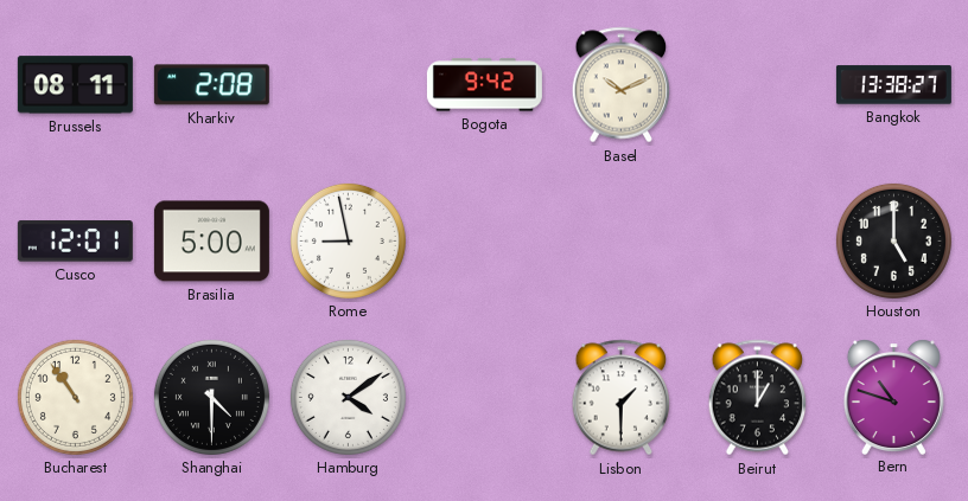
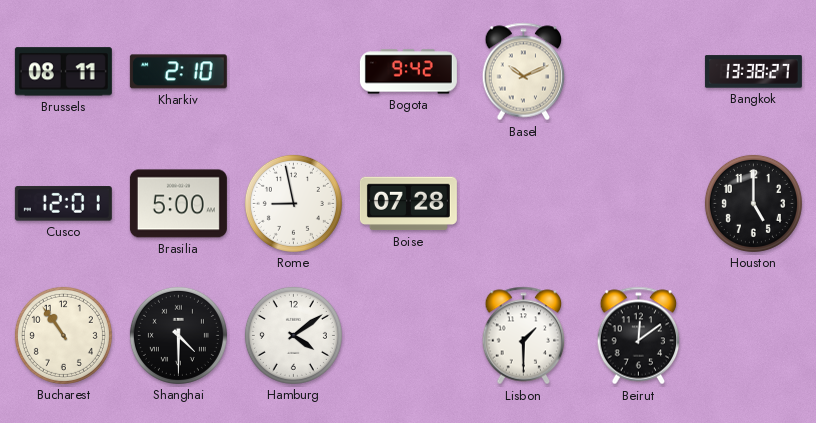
Kharkiv: 2:08 -> 2:10 (178, 72)
Boise: none -> 07:28 (408, 204)
Beirut: 1:00 -> 12:09 (639, 336)
Bern: 10:48 -> none (893, 397)
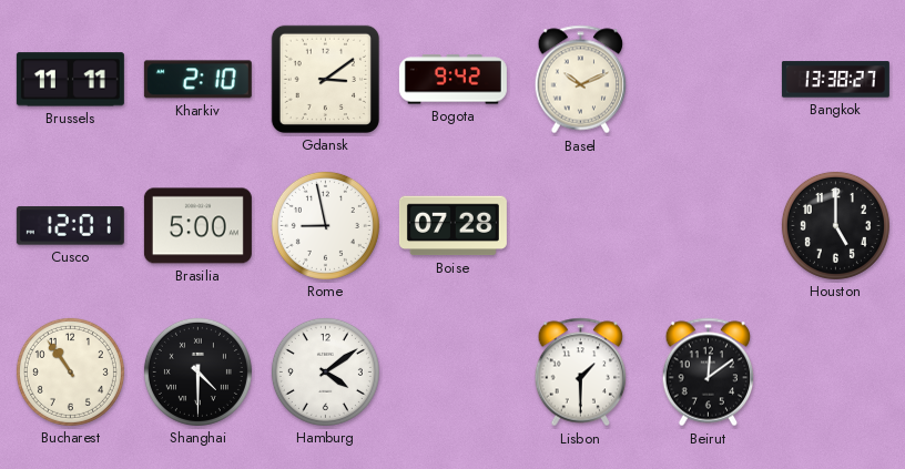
Brussels: 08:11 -> 11:11 (70, 80)
Gdansk: none -> 3:09 (325, 79)
